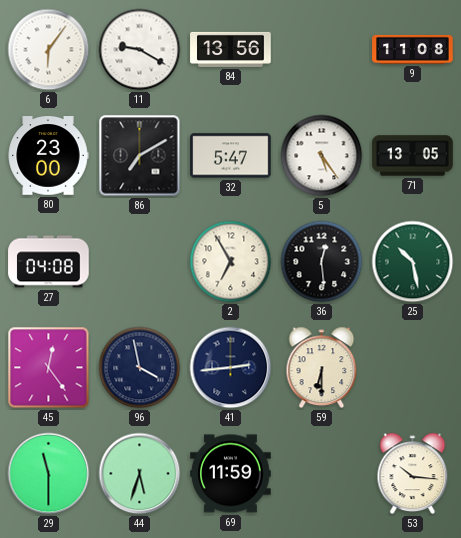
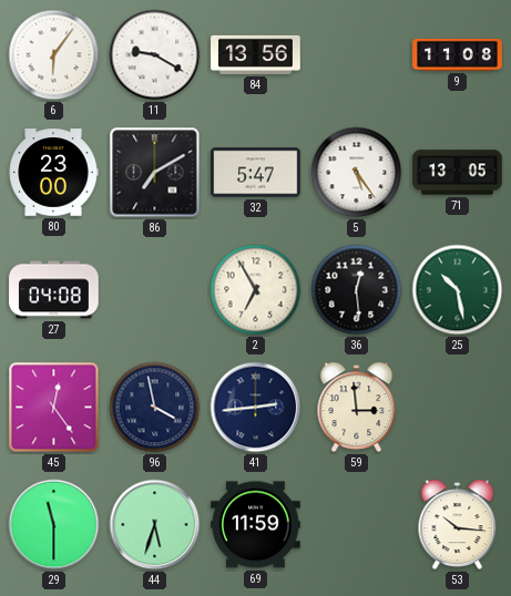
59: 6:30 -> 2:59 (357, 408)
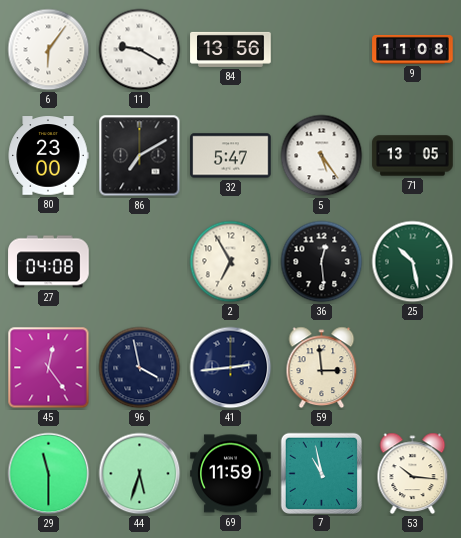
7: none -> 10:58 (322, 473)
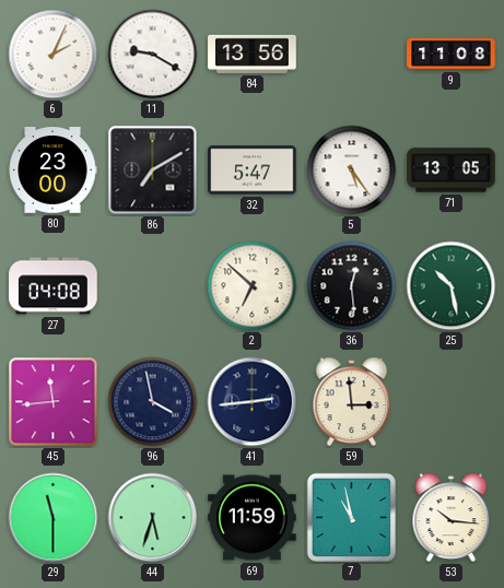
6: 6:06 -> 2:04 (54, 55)
2: 6:55 -> 6:52 (253, 286)
45: 12:24 -> 11:44 (54, 402)
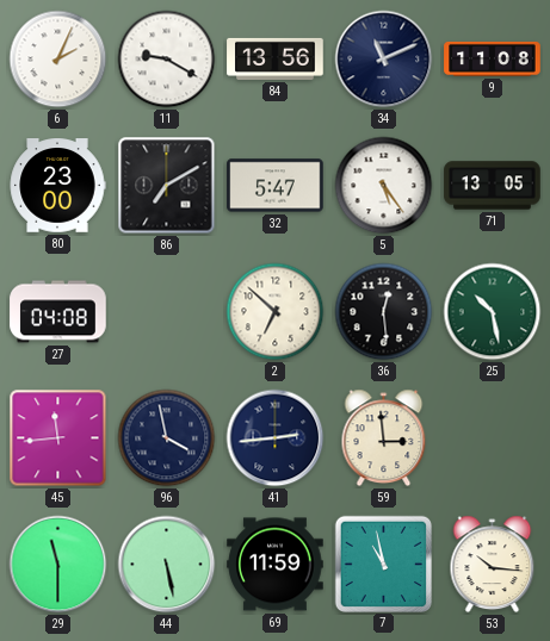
34: none -> 11:11 (384, 60)
44: 5:33 -> 5:28 (167, 565)
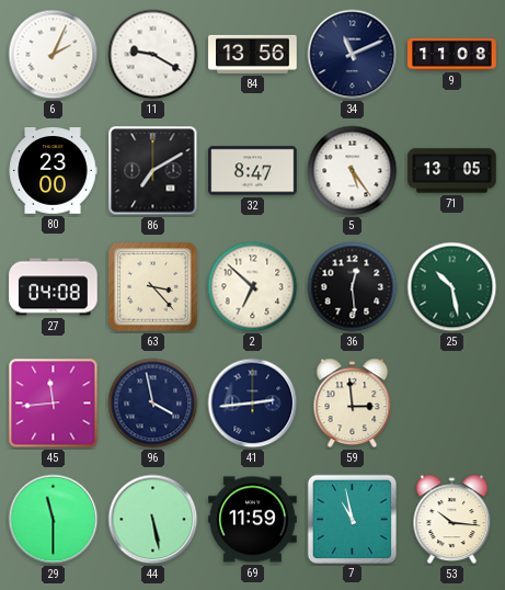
32: 5:47 -> 8:47 (253, 171)
63: none -> 3:23 (153, 287)
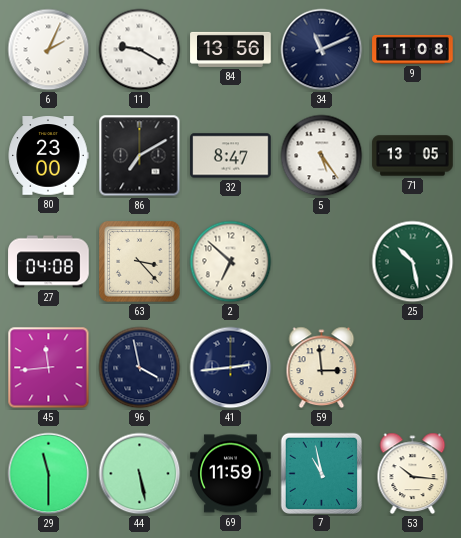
36: 12:29 -> none (353, 287)
